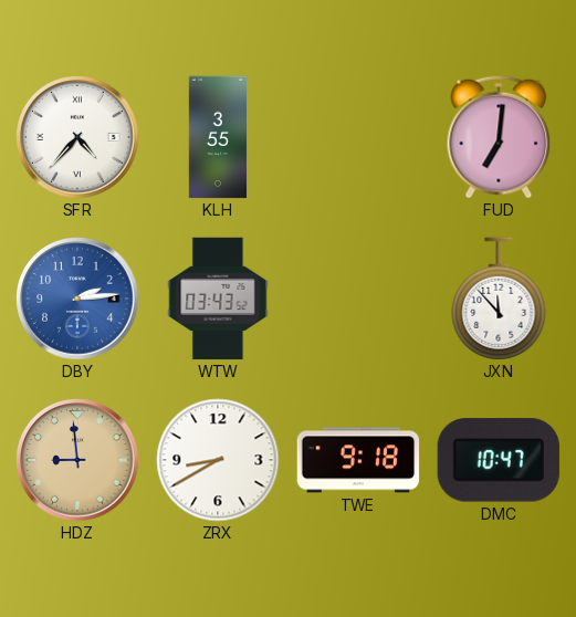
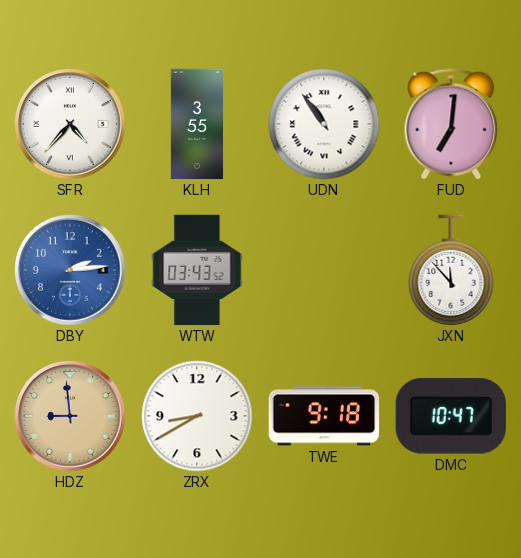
UDN: none -> 10:54 (324, 124)
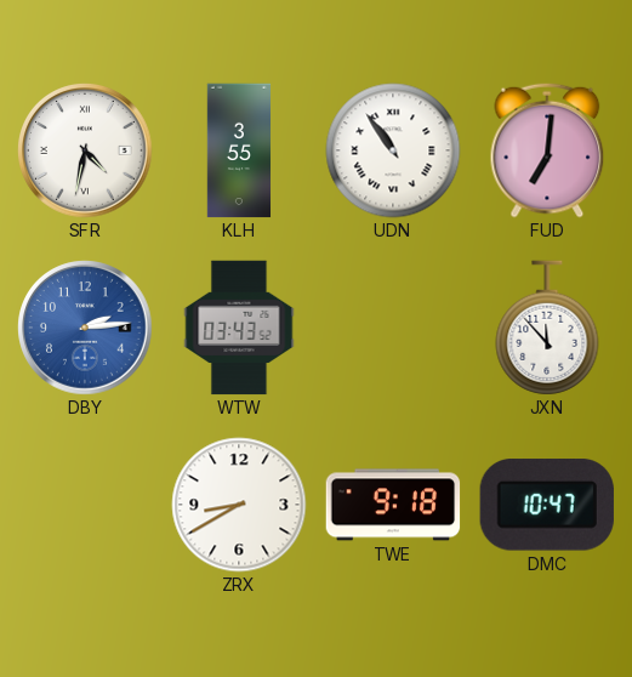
SFR: 4:37 -> 4:32 (85, 150)
HDZ: 8:59 -> none (70, 416)
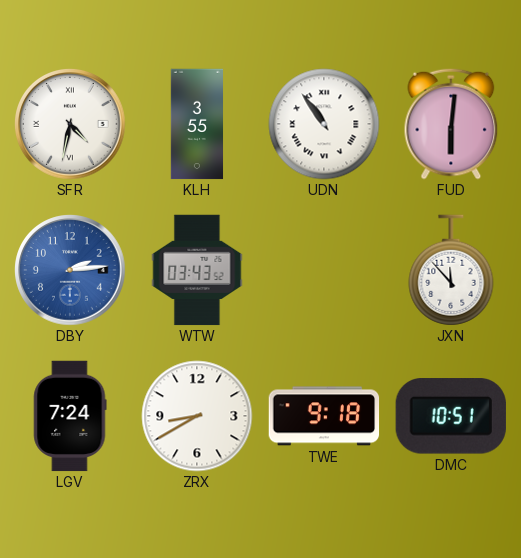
FUD: 7:01 -> 6:01 (451, 124)
LGV: none -> 7:24 (70, 416)
DMC: 10:47 -> 10:51 (451, 416)
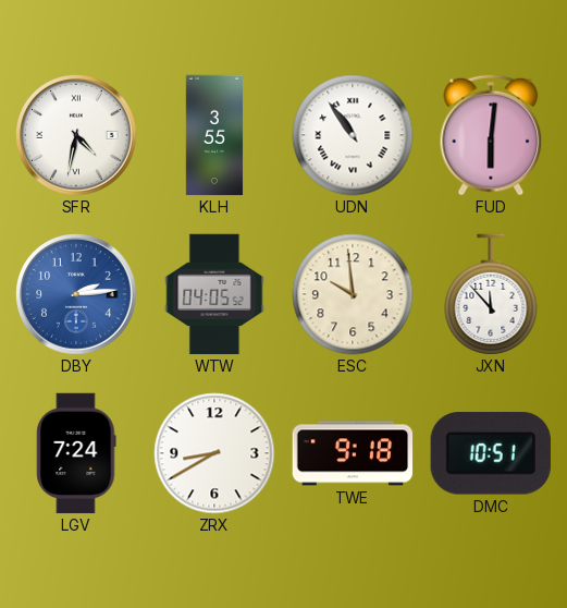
WTW: 03:43 -> 04:05 (214, 294)
ESC: none -> 9:59 (353, 294)
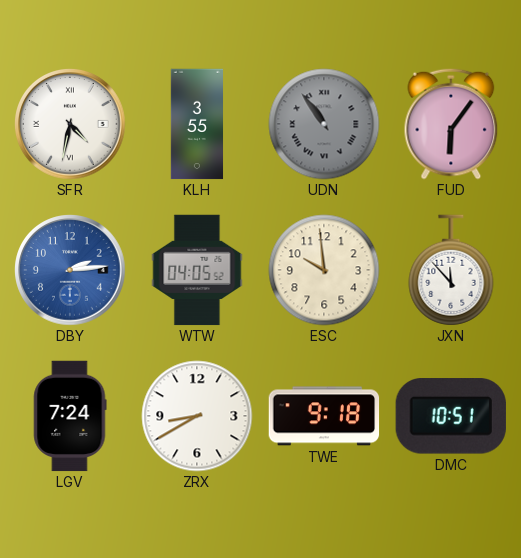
UDN dial: white -> grey (324, 124)
FUD: 6:01 -> 6:06 (451, 124)
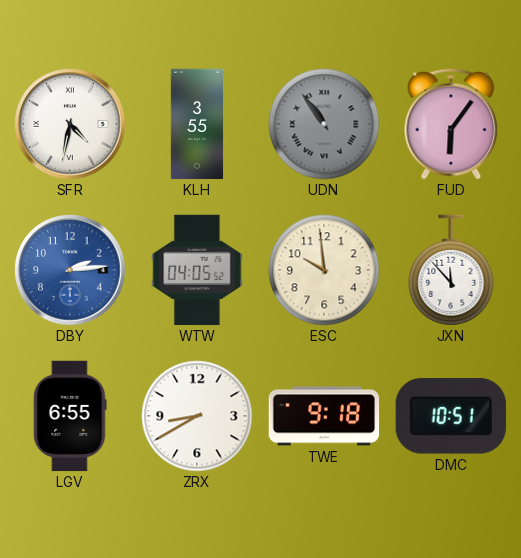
LGV: 7:24 -> 6:55 (70, 416)
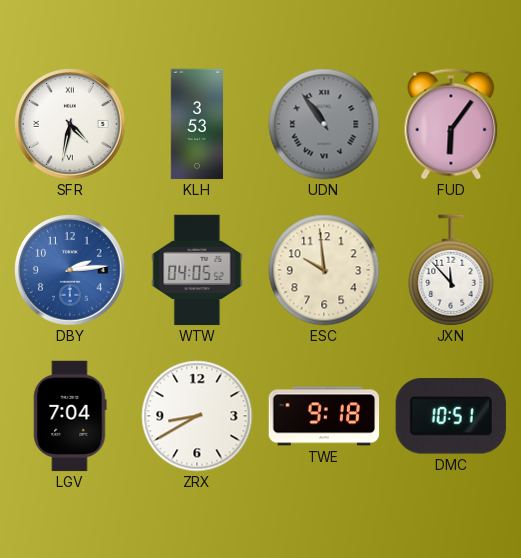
KLH: 3:55 -> 3:53 (197, 124)
LGV: 6:55 -> 7:04 (70, 416)
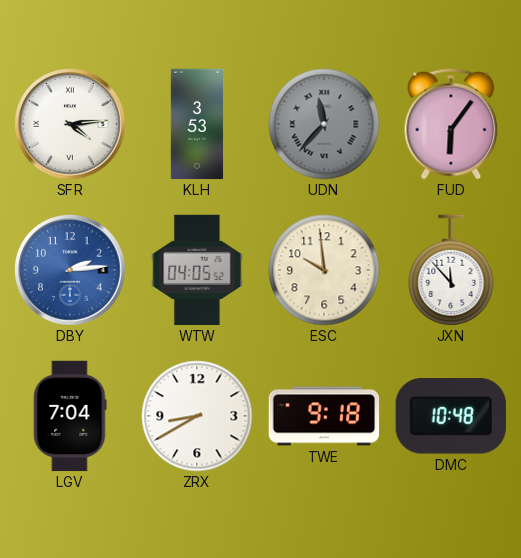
SFR: 4:32 -> 4:14 (70, 124)
UDN: 10:54 -> 11:37 (324, 124)
DMC: 10:51 -> 10:48 (451, 416)
